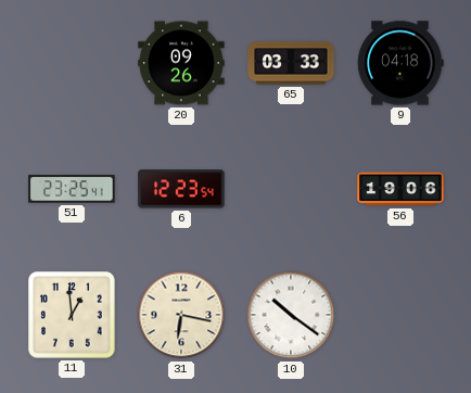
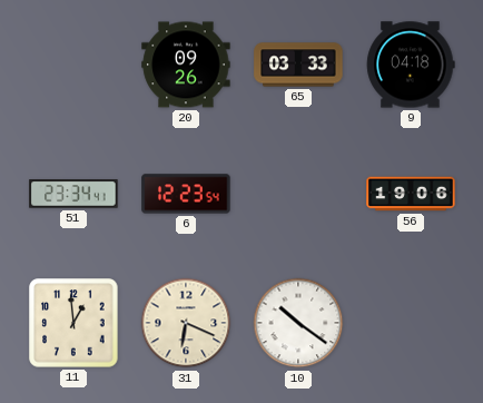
51: 23:25 -> 23:34 (73, 194)
31: 6:17 -> 6:19 (186, 323)
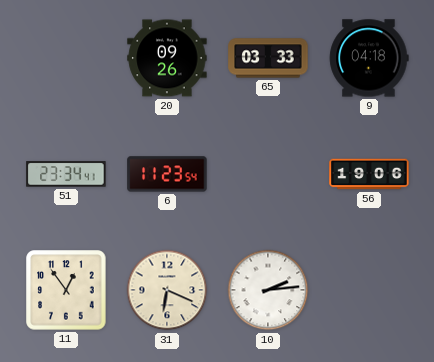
6: 12:23 -> 11:23 (167, 174)
11: 12:59 -> 12:54 (66, 290)
10: 10:21 -> 2:14 (268, 290)
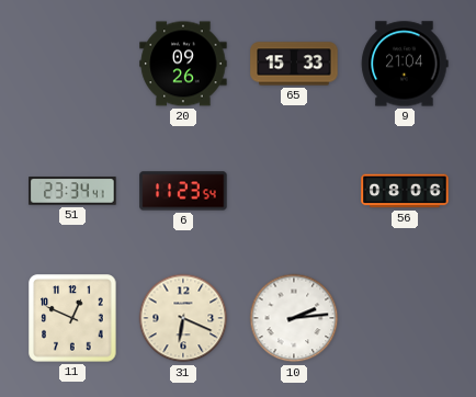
65: 03:33 -> 15:33 (294, 64)
9: 04:18 -> 21:04 (405, 64)
56: 19:06 -> 08:06 (405, 191)
11: 12:54 -> 12:49 (72, 318)
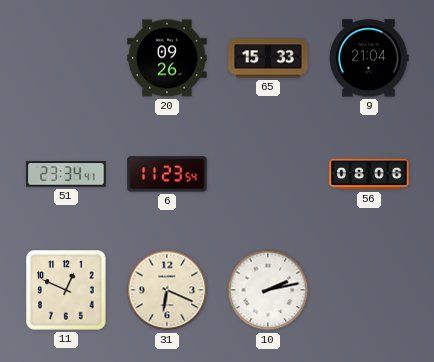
10: 2:14 -> 2:13 (268, 290)
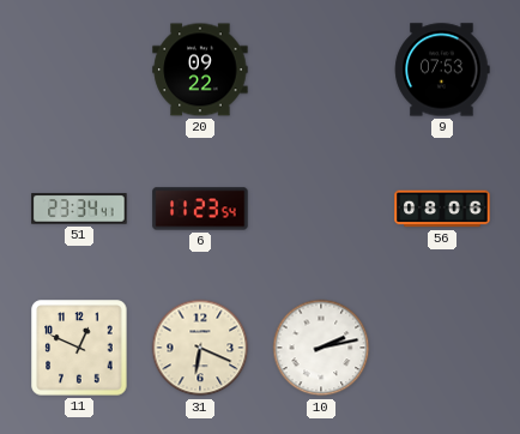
20: 09:26 -> 09:22 (200, 70)
65: 15:33 -> none (268, 58)
9: 21:04 -> 07:53 (442, 70)
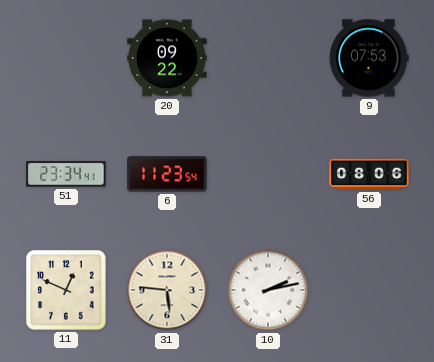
31: 6:19 -> 5:46 (167, 290)
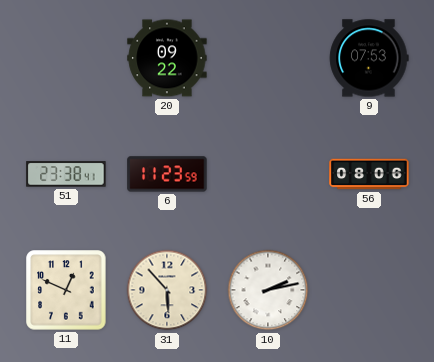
51: 23:34 -> 23:38 (66, 174)
6: 11:23:54 -> 11:23:59 (167, 174)
31: 5:46 -> 5:53 (167, 290)
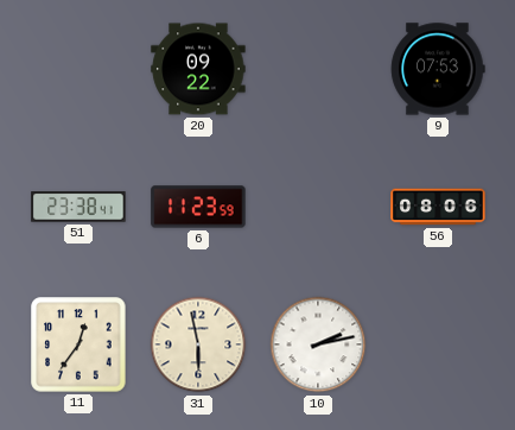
11: 12:49 -> 12:36 (78, 344)
31: 5:53 -> 5:58 (198, 344)
